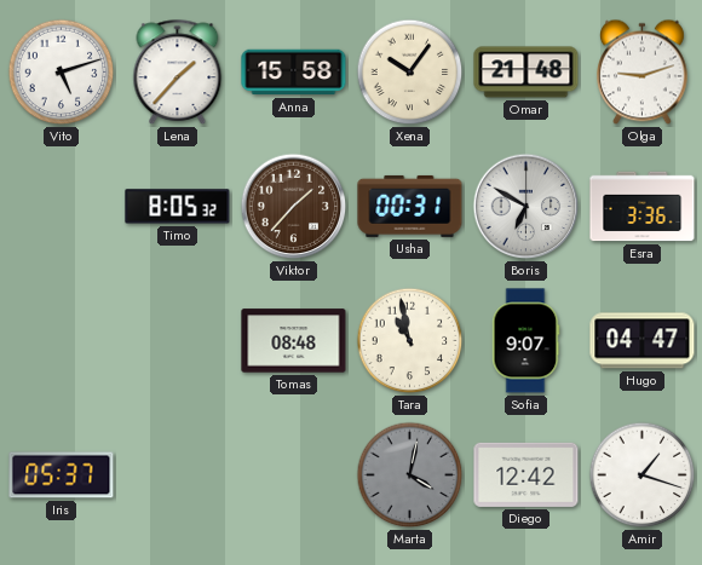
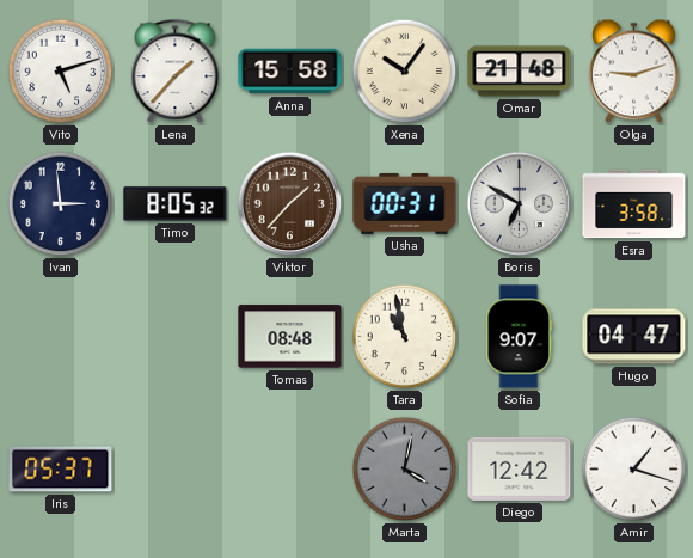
Ivan: none -> 2:59 (61, 204)
Esra: 3:36 -> 3:58 (634, 204)
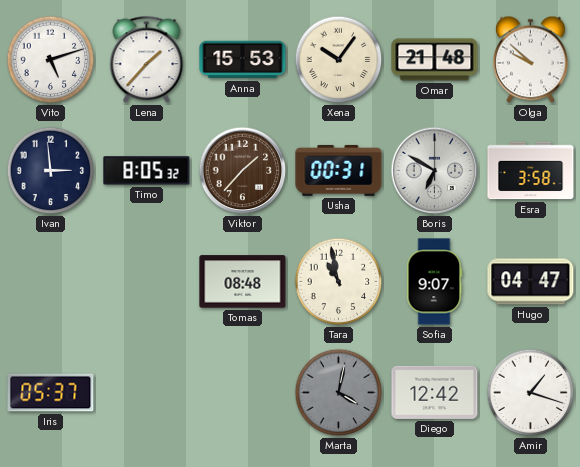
Anna: 15:58 -> 15:53 (243, 60)
Olga: 9:12 -> 9:52 (531, 60)
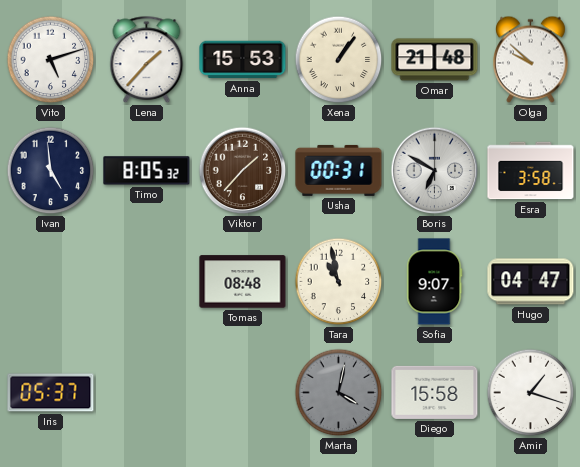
Xena: 10:06 -> 1:06 (339, 60)
Ivan: 2:59 -> 4:59 (51, 171)
Diego: 12:42 -> 15:58 (435, 392)
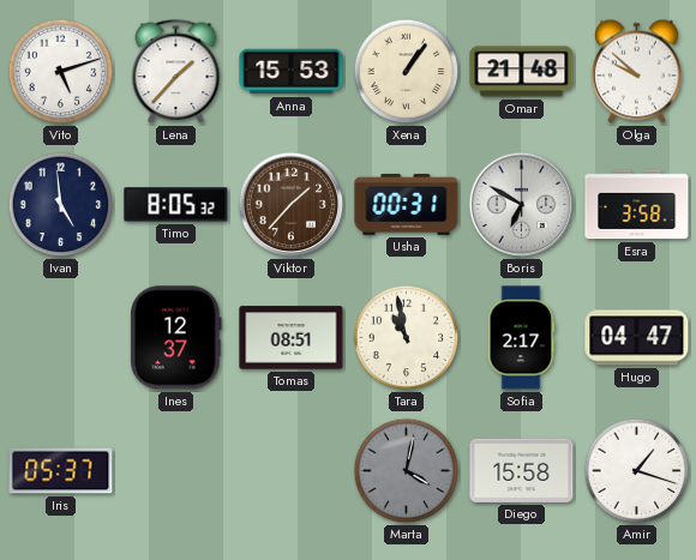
Ines: none -> 12:37 (176, 338)
Tomas: 08:48 -> 08:51 (292, 338)
Sofia: 9:07 -> 2:17 (521, 338)
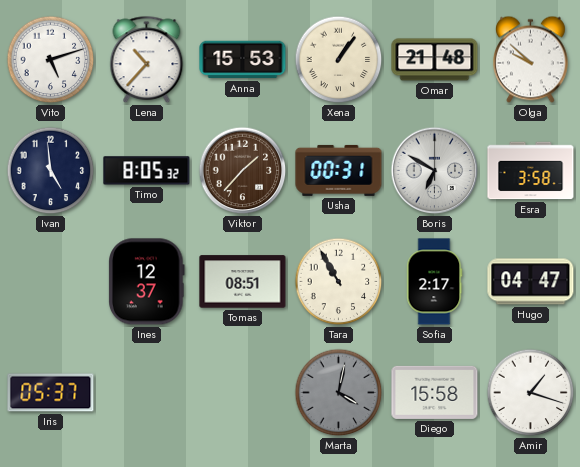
Lena: 1:37 -> 10:37 (147, 60)
Tara: 10:58 -> 10:55 (339, 282)
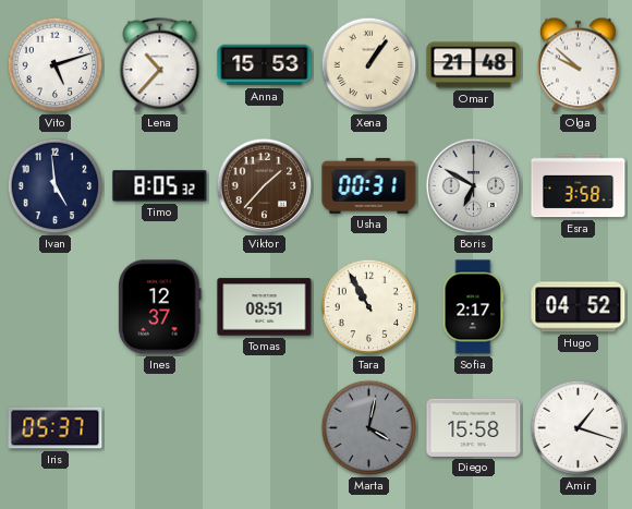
Hugo: 04:47 -> 04:52 (579, 307)
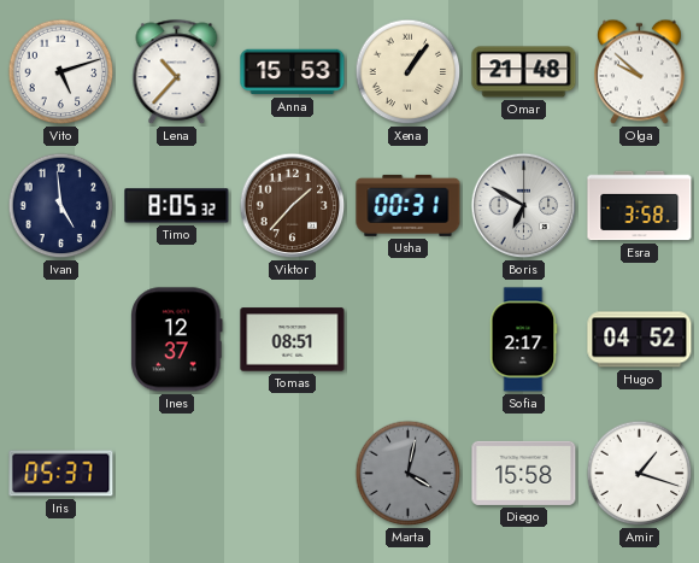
Tara: 10:55 -> none (369, 307)
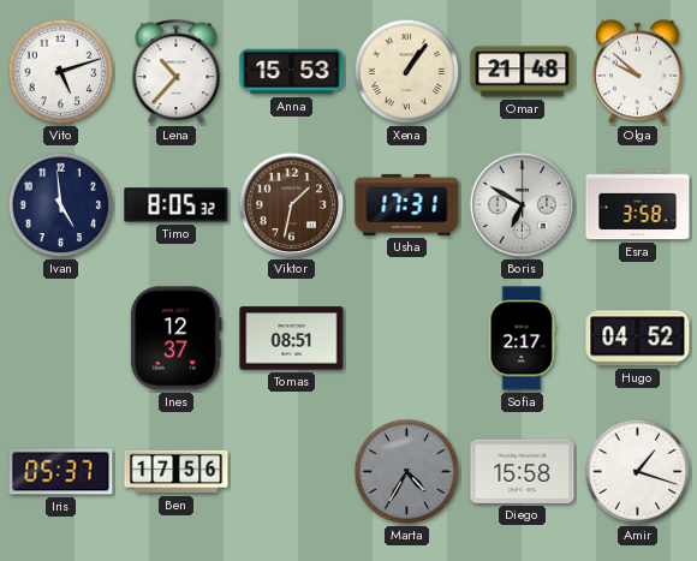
Viktor: 1:37 -> 1:32 (292, 205)
Usha: 00:31 -> 17:31 (407, 204)
Ben: none -> 17:56 (177, 472)
Marta: 4:02 -> 4:35 (407, 472)
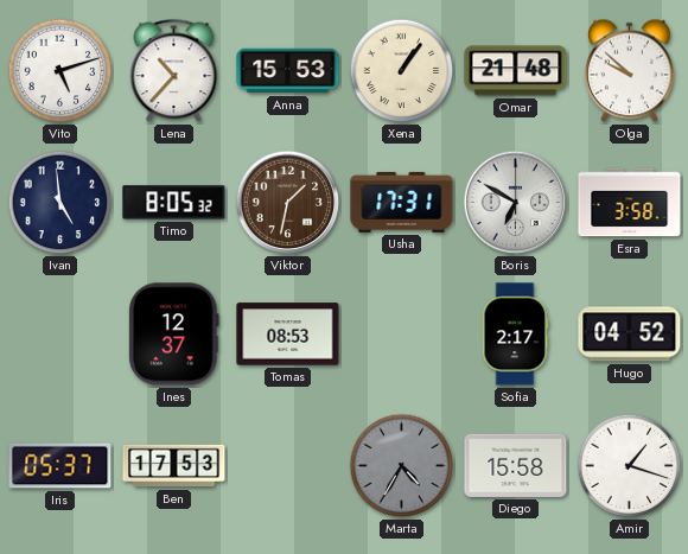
Tomas: 08:51 -> 08:53 (288, 335)
Ben: 17:56 -> 17:53 (174, 466)
